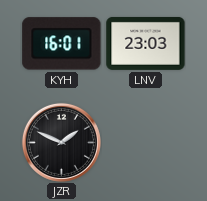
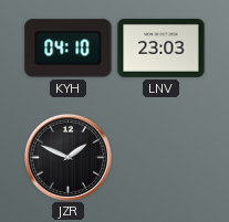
KYH: 16:01 -> 04:10 (69, 49)
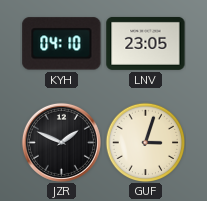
LNV: 23:03 -> 23:05 (146, 43)
GUF: none -> 3:03 (145, 142)
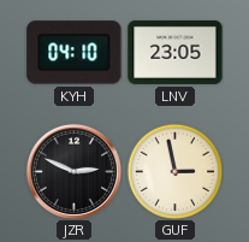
JZR: 1:49 -> 2:49 (73, 171)
GUF: 3:03 -> 2:58 (174, 171)
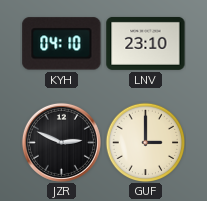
LNV: 23:05 -> 23:10 (146, 43)
GUF: 2:58 -> 3:00 (145, 142)
